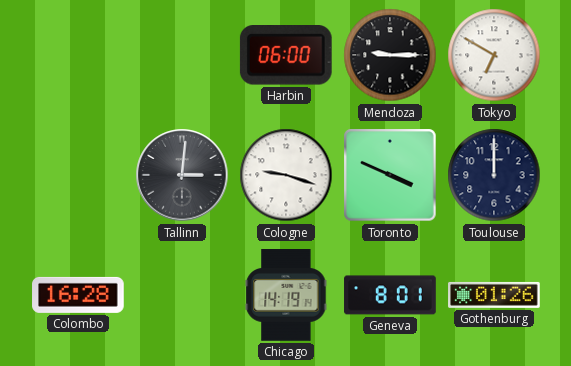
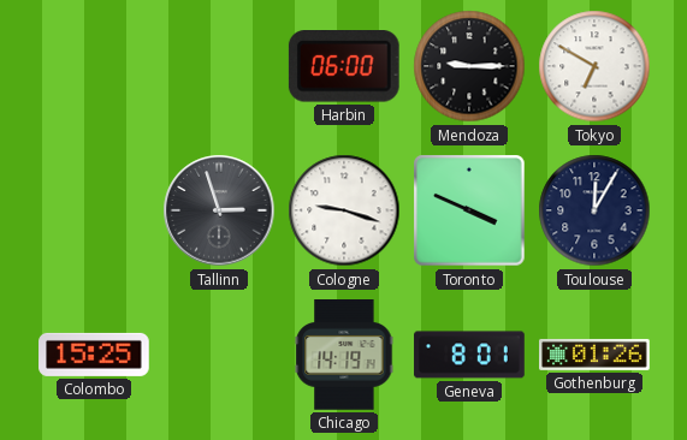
Tallinn: 3:01 -> 2:57 (219, 210)
Toulouse: 12:00 -> 12:05 (594, 210)
Colombo: 16:28 -> 15:25 (94, 355)
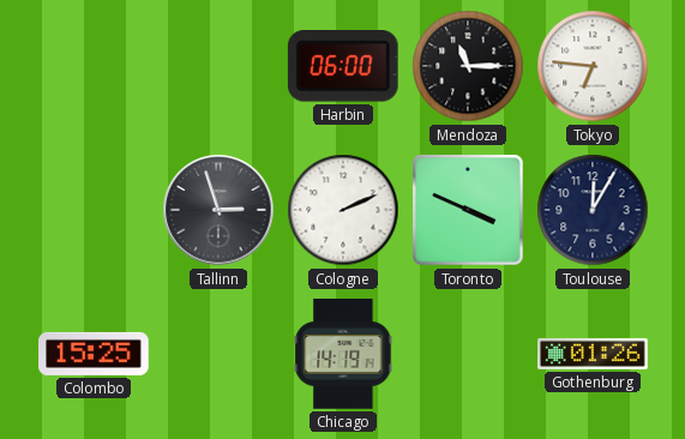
Mendoza: 9:15 -> 11:15 (468, 66)
Tokyo: 6:50 -> 6:46 (593, 66)
Cologne: 9:18 -> 2:11 (343, 210)
Geneva: 8:01 -> none (469, 355)
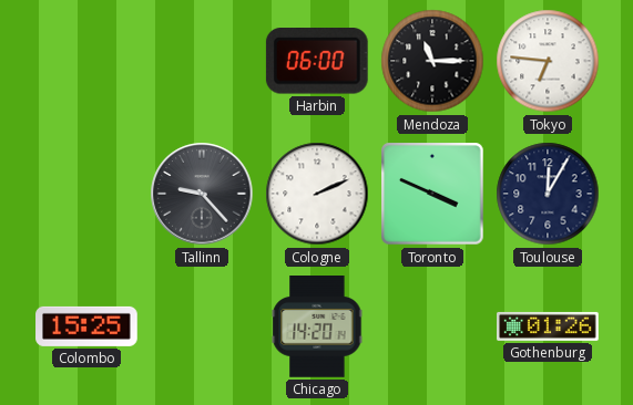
Tallinn: 2:57 -> 9:23 (202, 194)
Chicago: 14:19 -> 14:20 (317, 326)
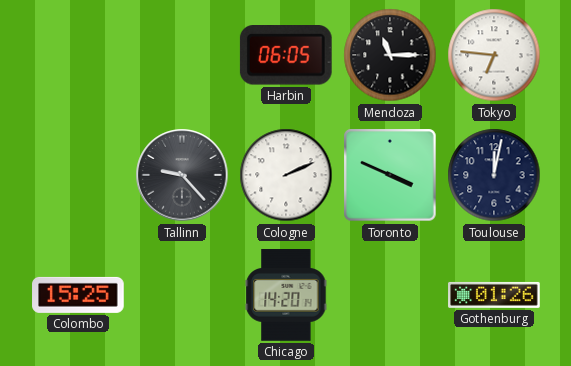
Harbin: 06:00 -> 06:05 (286, 56)
Toulouse: 12:05 -> 12:02 (494, 175)
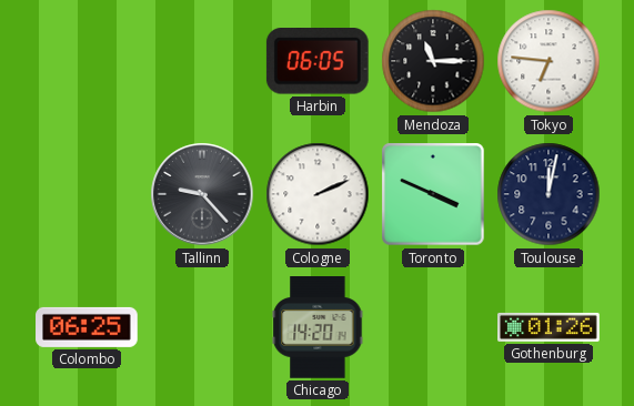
Colombo: 15:25 -> 06:25 (87, 327)
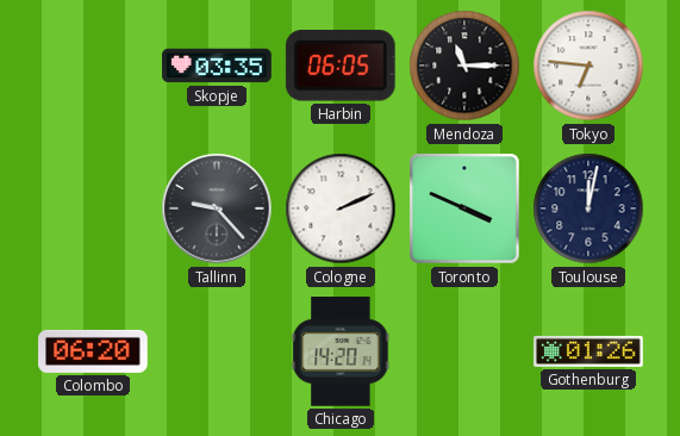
Skopje: none -> 03:35 (217, 66)
Colombo: 06:25 -> 06:20 (93, 351)
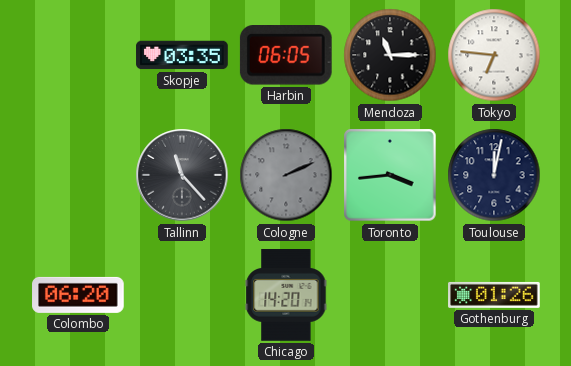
Tallinn: 9:23 -> 11:23 (182, 175)
Cologne dial: white -> grey (286, 175)
Toronto: 3:49 -> 3:44 (390, 175)
